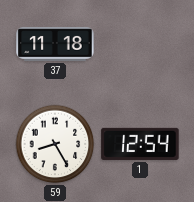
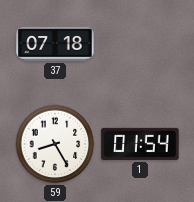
37: 11:18 -> 07:18 (55, 44)
1: 12:54 -> 01:54 (140, 144)
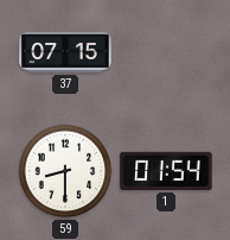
37: 07:18 -> 07:15 (65, 52)
59: 8:25 -> 8:30 (65, 171)
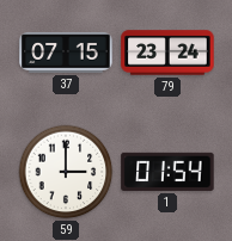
79: none -> 23:24 (167, 52)
59: 8:30 -> 3:00 (66, 172)
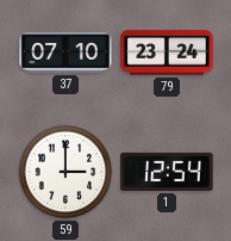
37: 07:15 -> 07:10 (65, 52)
1: 01:54 -> 12:54 (167, 172)
